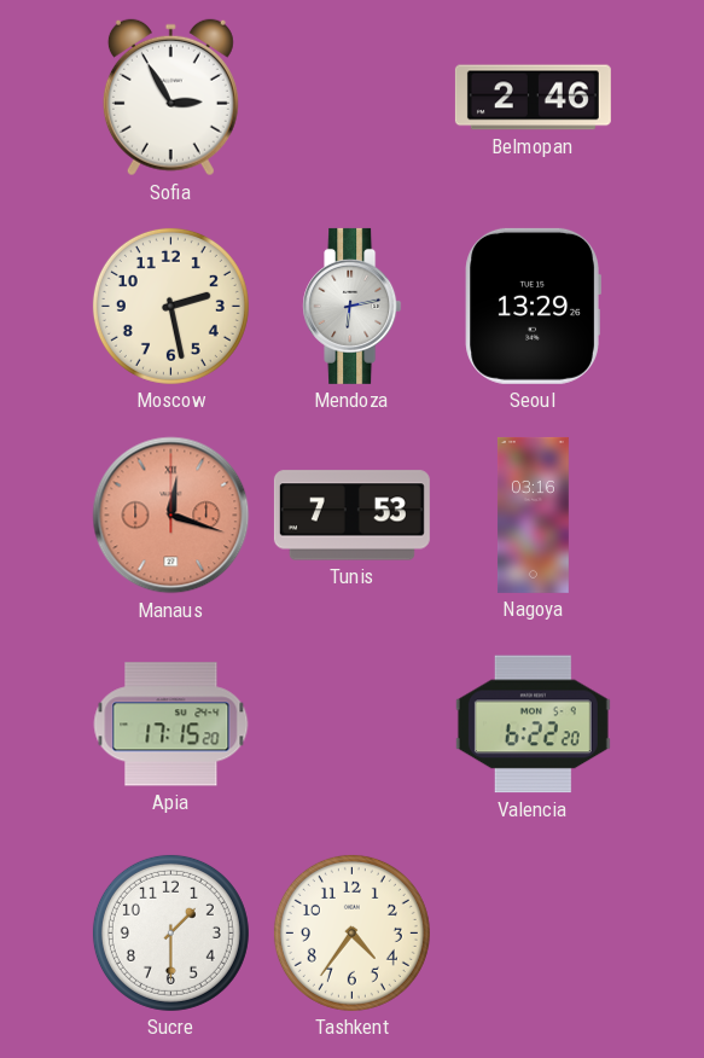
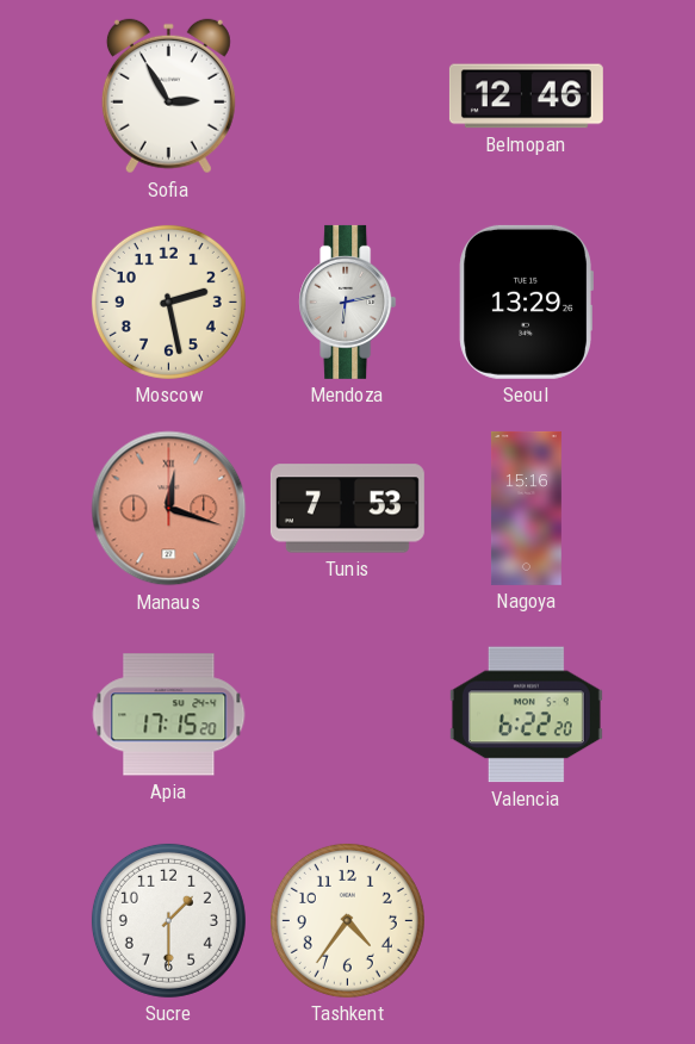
Belmopan: 2:46 -> 12:46 (526, 97)
Nagoya: 03:16 -> 15:16 (526, 508)
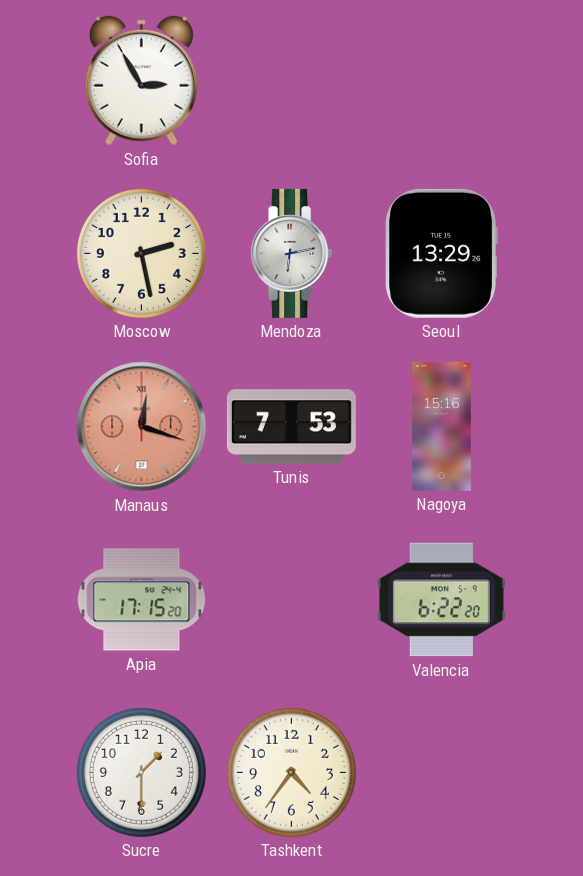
Belmopan: 12:46 -> none (526, 97)
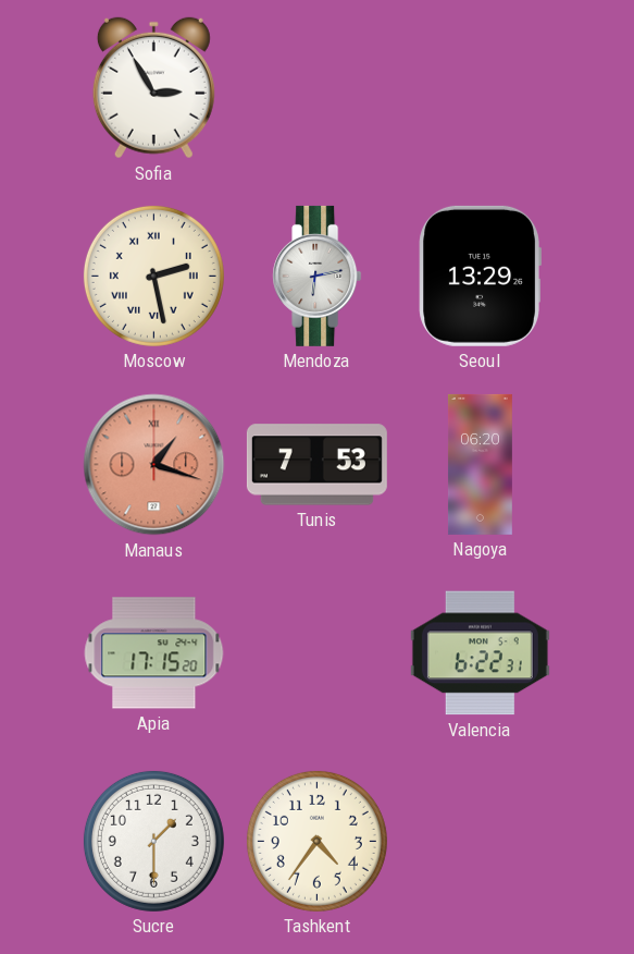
Moscow numerals: Arabic -> Roman (153, 276)
Manaus: 12:18 -> 1:18 (154, 465)
Nagoya: 15:16 -> 06:20 (480, 464)
Valencia: 6:22:20 -> 6:22:31 (480, 653)
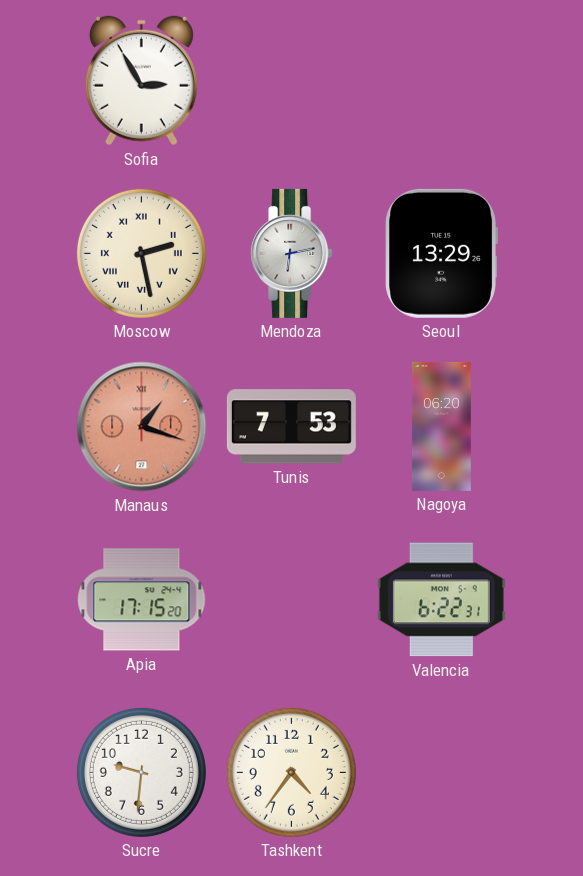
Sucre: 1:30 -> 9:31 (141, 772)
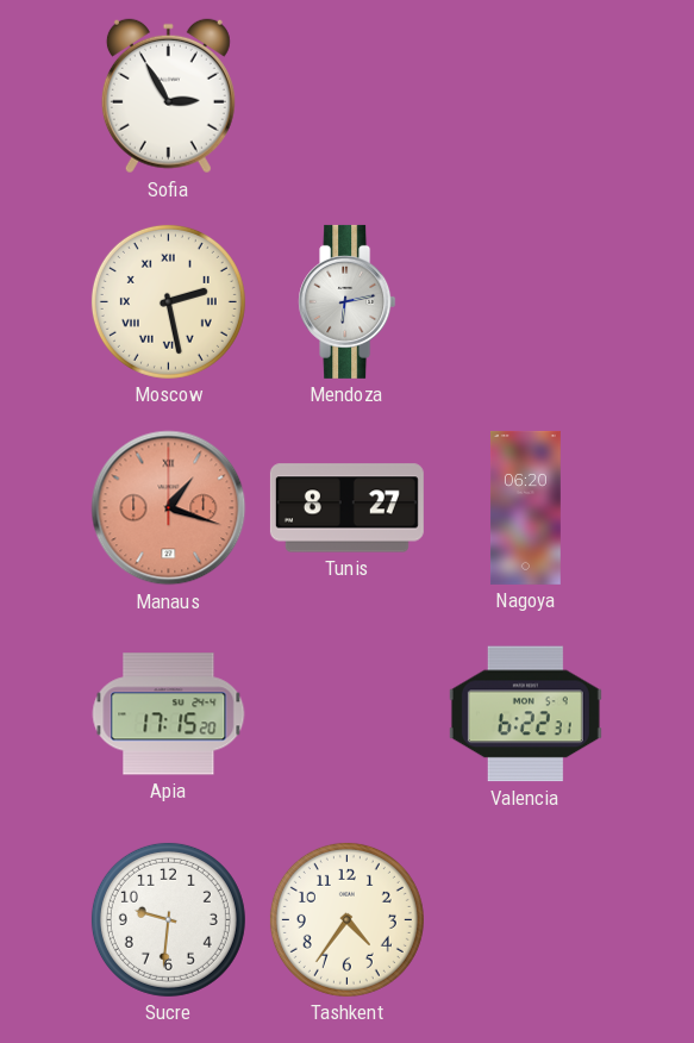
Seoul: 13:29 -> none (441, 253)
Tunis: 7:53 -> 8:27 (346, 508)
